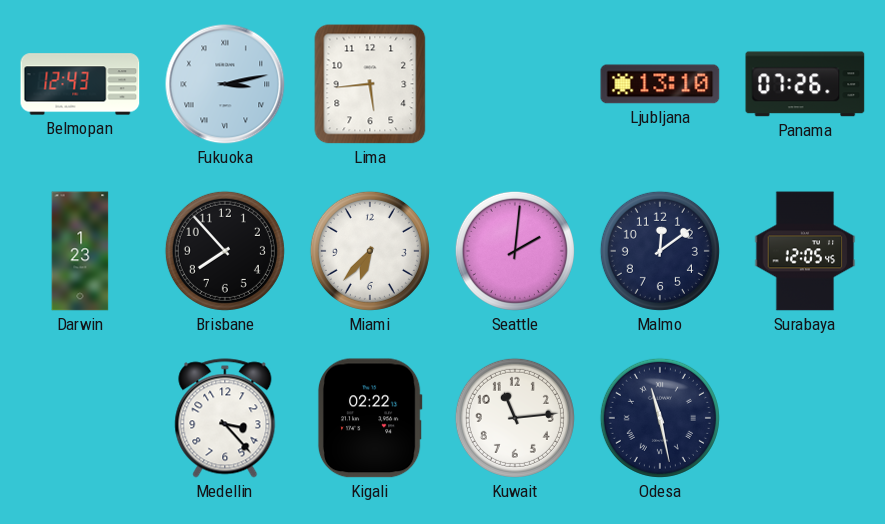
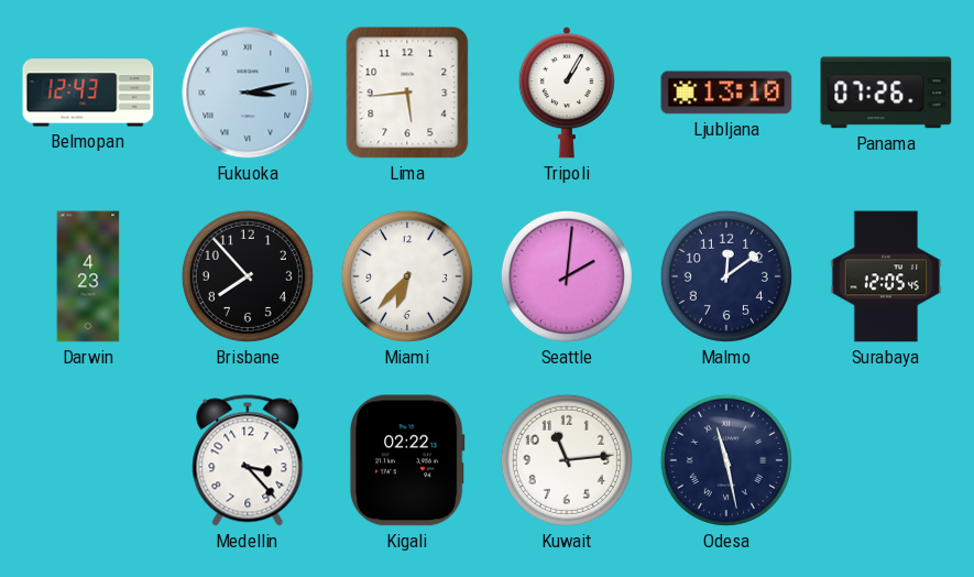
Tripoli: none -> 1:05 (567, 92)
Darwin: 1:23 -> 4:23 (88, 276)
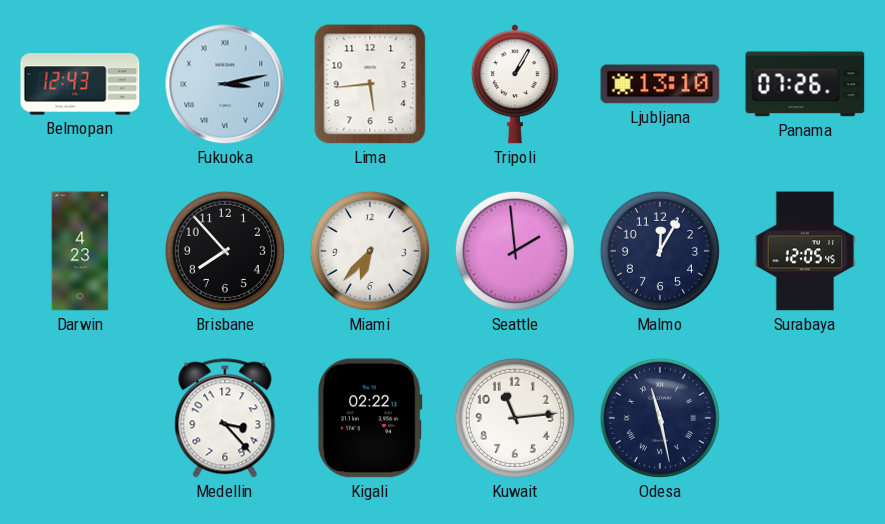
Seattle: 2:01 -> 1:59 (515, 251)
Malmo: 12:09 -> 12:05 (660, 251)
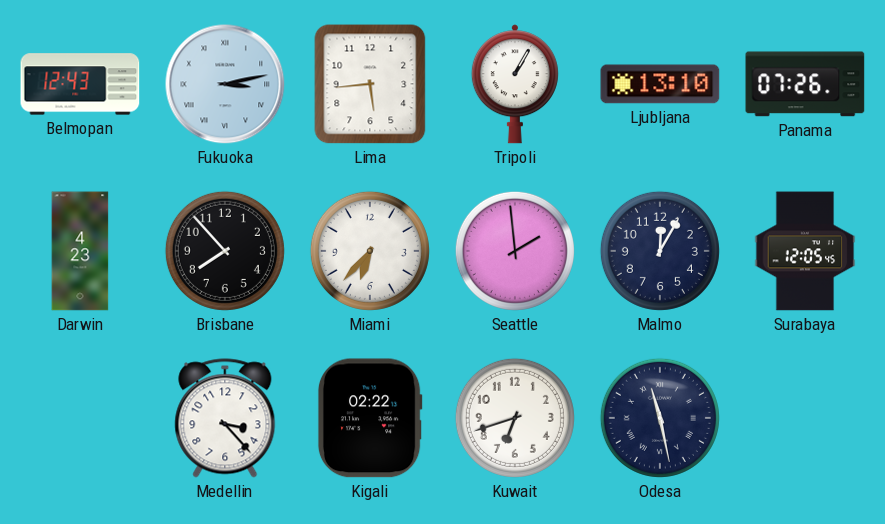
Kuwait: 11:14 -> 6:42 (515, 418)
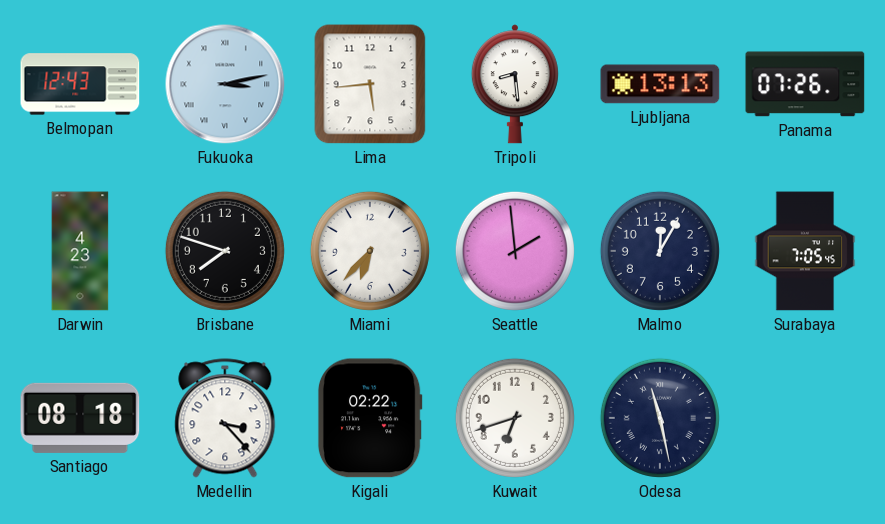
Tripoli: 1:05 -> 8:29 (515, 84)
Ljubljana: 13:10 -> 13:13 (660, 84)
Brisbane: 7:53 -> 7:48 (225, 251)
Surabaya: 12:05 -> 7:05 (805, 251)
Santiago: none -> 08:18 (80, 418)
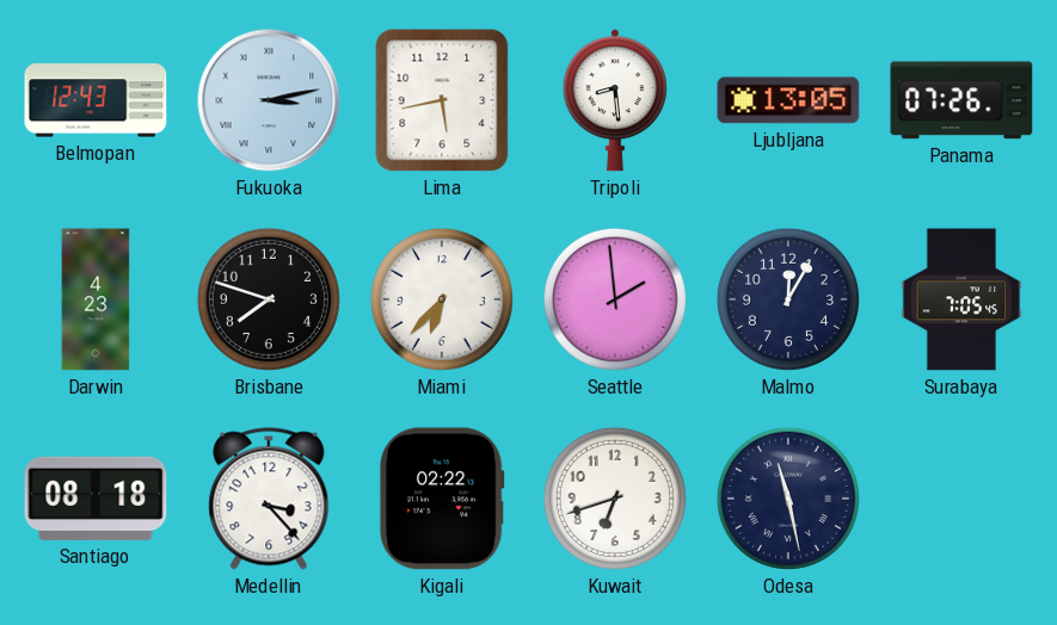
Lima: 5:44 -> 5:43 (442, 100)
Ljubljana: 13:13 -> 13:05 (788, 100)
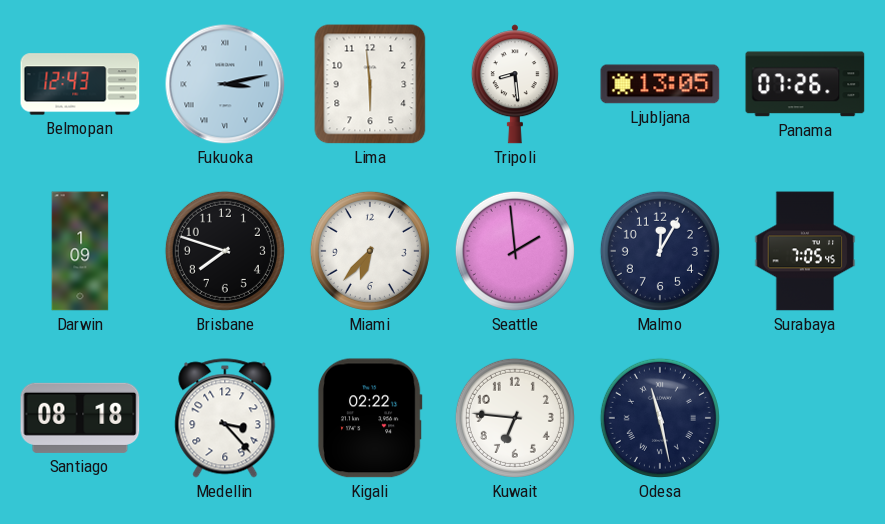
Lima: 5:43 -> 5:59 (370, 84)
Darwin: 4:23 -> 1:09 (80, 251)
Kuwait: 6:42 -> 6:46 (515, 418)
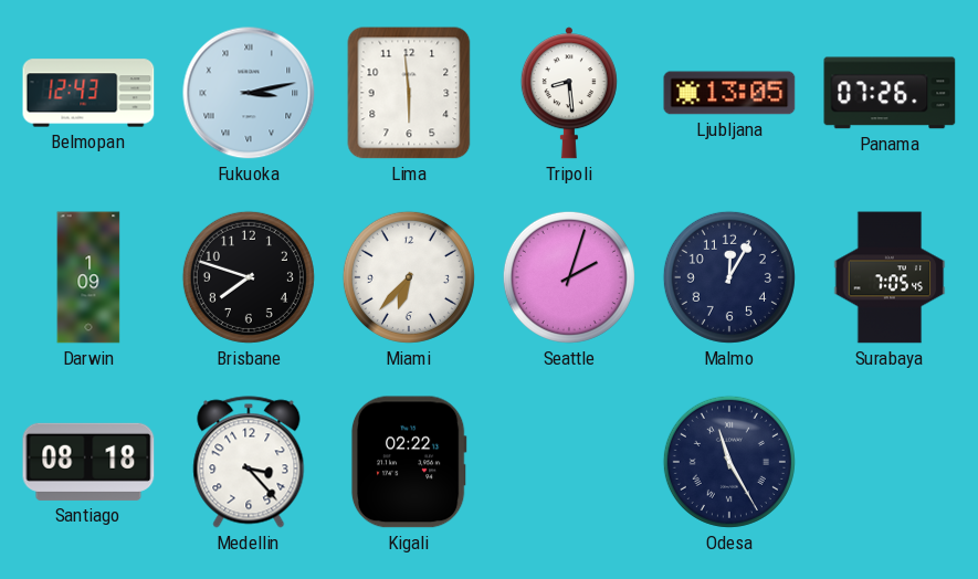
Seattle: 1:59 -> 2:03 (569, 277)
Kuwait: 6:46 -> none (515, 418)
Odesa: 11:28 -> 11:25 (729, 462)
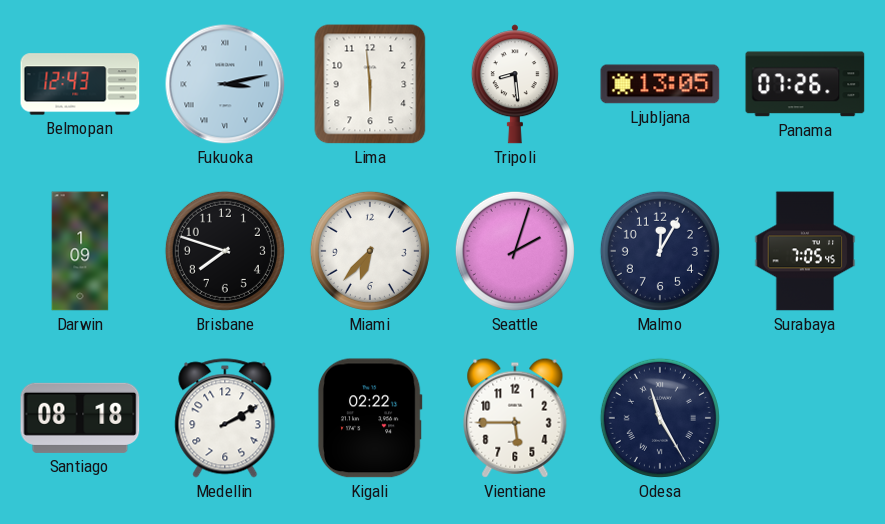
Medellin: 3:23 -> 2:10 (225, 418)
Vientiane: none -> 5:45 (515, 418)
